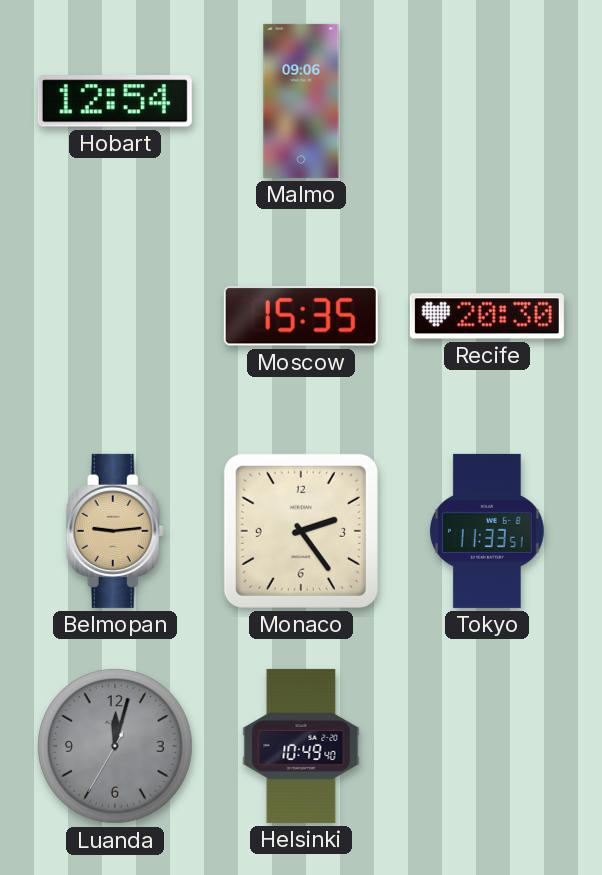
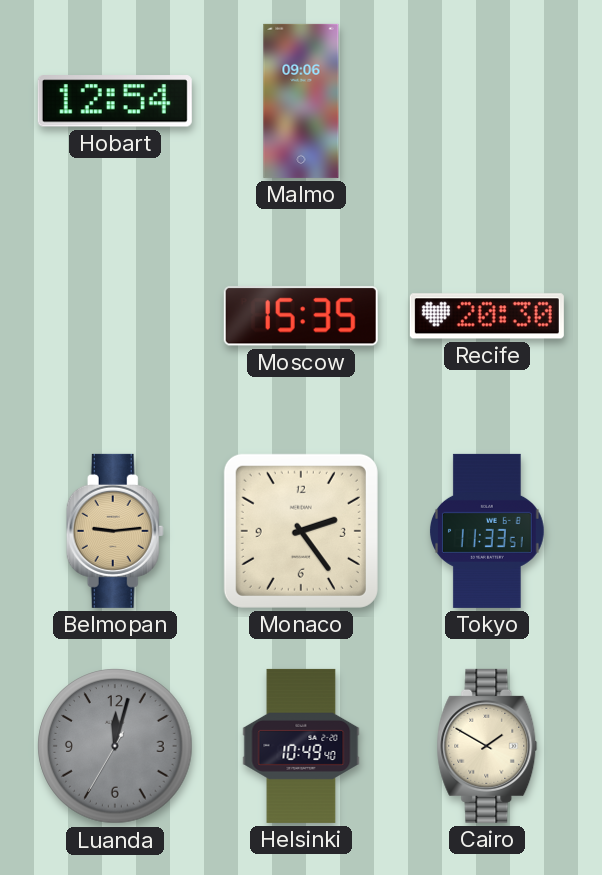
Cairo: none -> 1:50 (487, 746)
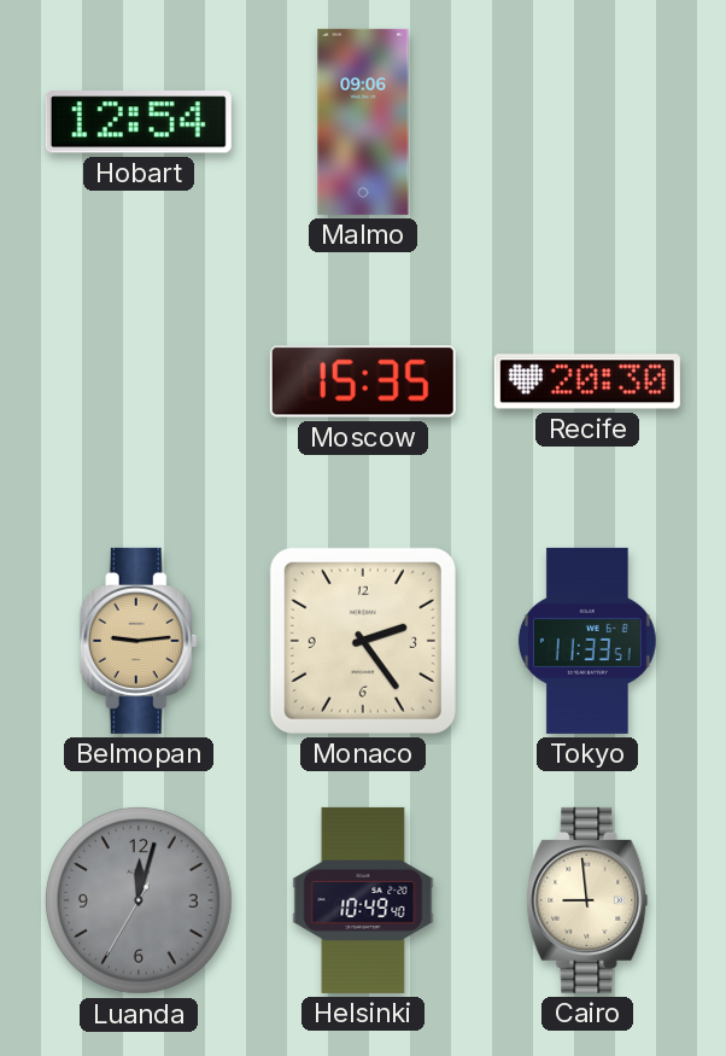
Cairo: 1:50 -> 8:59 (587, 900)
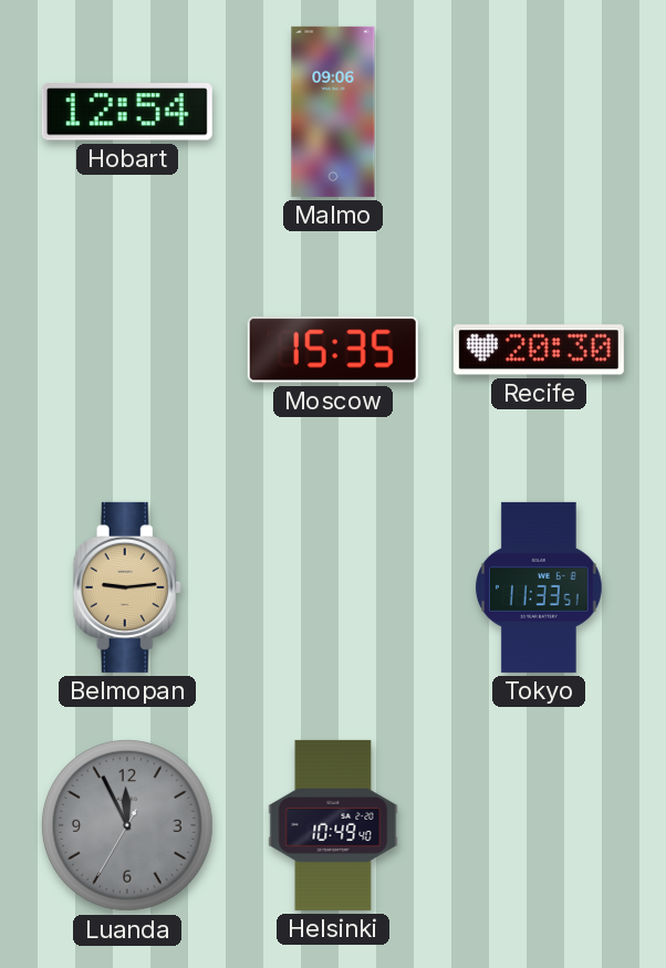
Monaco: 2:24 -> none (363, 641)
Luanda: 12:02 -> 11:55 (127, 825)
Cairo: 8:59 -> none (587, 900)
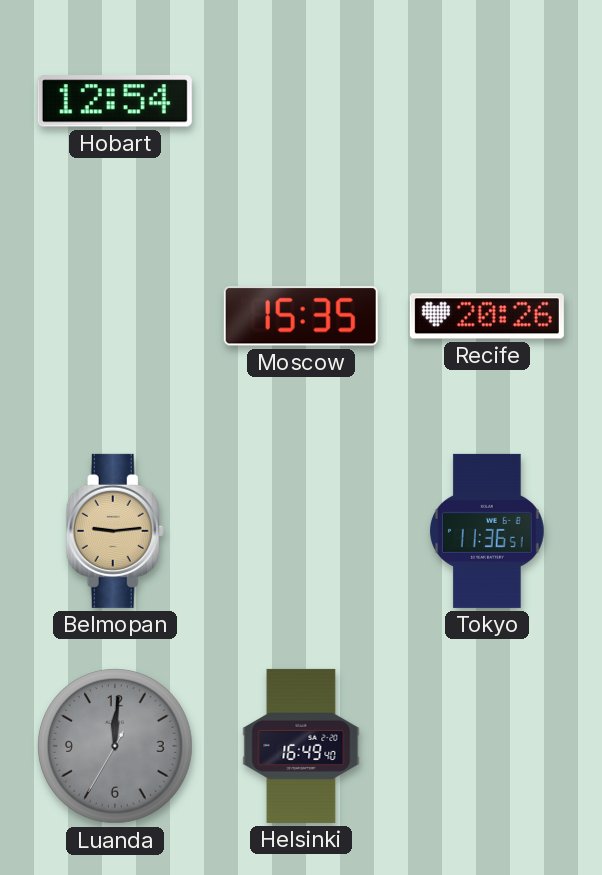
Malmo: 09:06 -> none (333, 112)
Recife: 20:30 -> 20:26 (487, 316)
Tokyo: 11:33 -> 11:36 (487, 531)
Luanda: 11:55 -> 12:00 (115, 746)
Helsinki: 10:49 -> 16:49 (301, 746)
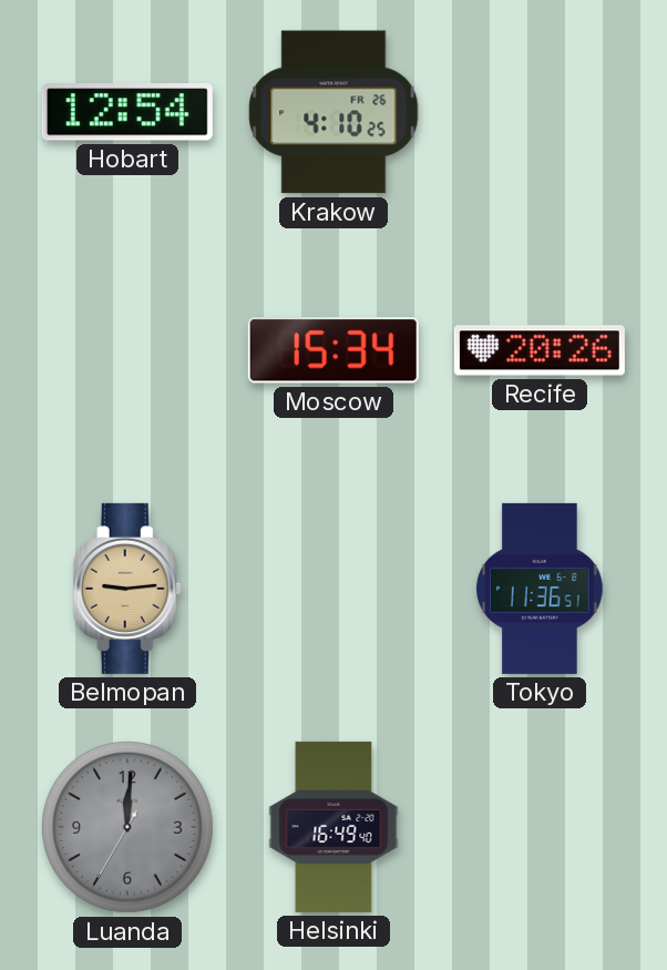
Krakow: none -> 4:10 (334, 112)
Moscow: 15:35 -> 15:34 (334, 350)
